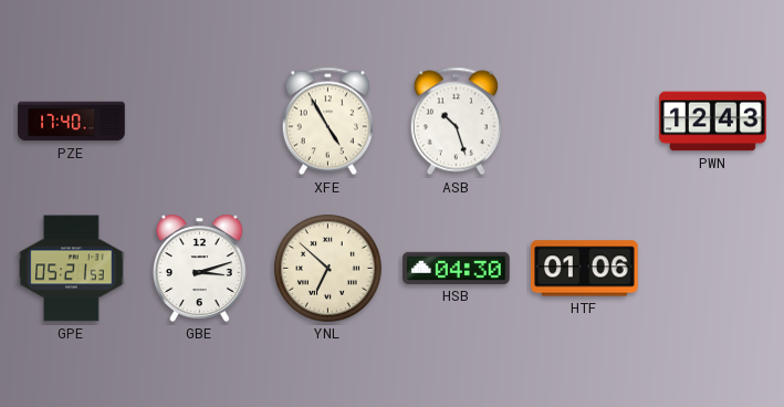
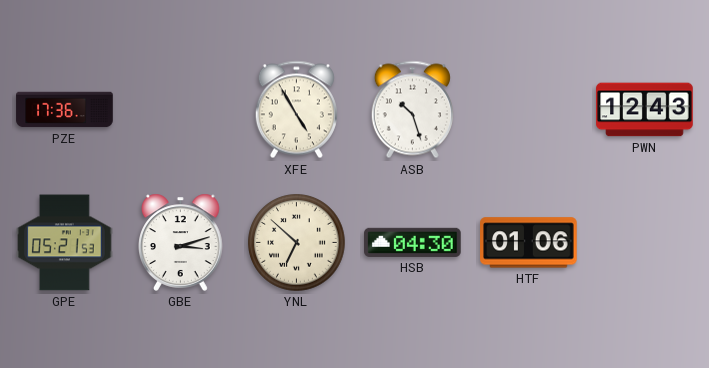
PZE: 17:40 -> 17:36 (65, 110)
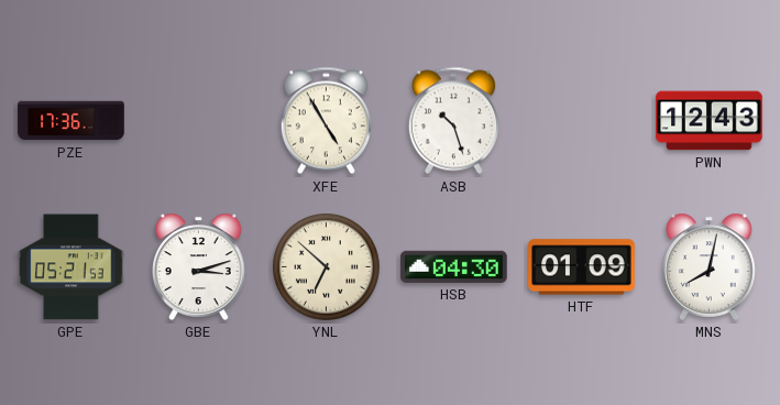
HTF: 01:06 -> 01:09 (582, 267)
MNS: none -> 8:02 (710, 266)
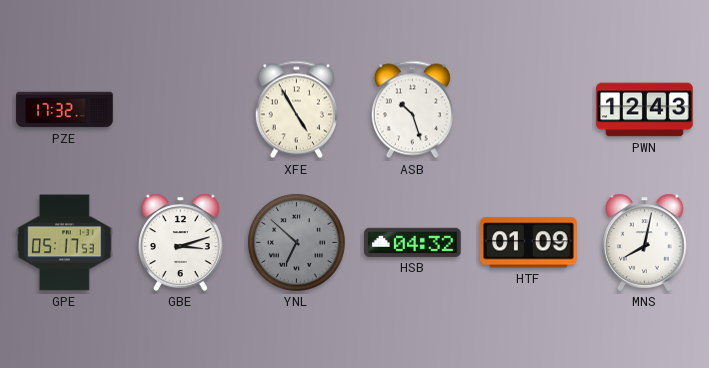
PZE: 17:36 -> 17:32 (65, 110)
GPE: 05:21 -> 05:17 (65, 243)
YNL dial: cream -> grey (297, 243)
HSB: 04:30 -> 04:32 (413, 242)
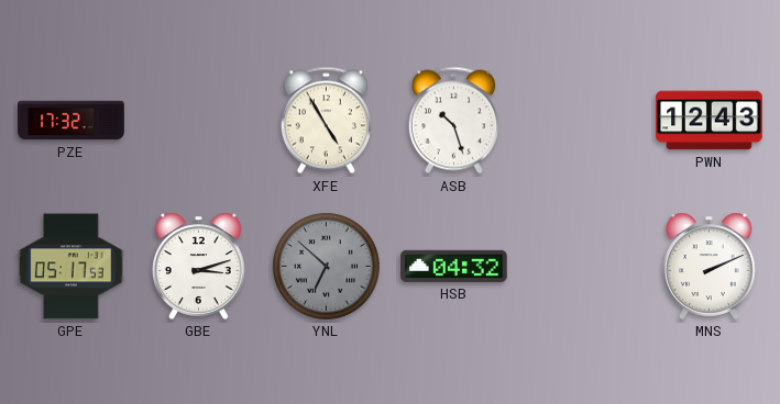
HTF: 01:09 -> none (529, 243)
MNS: 8:02 -> 2:11 (710, 266)
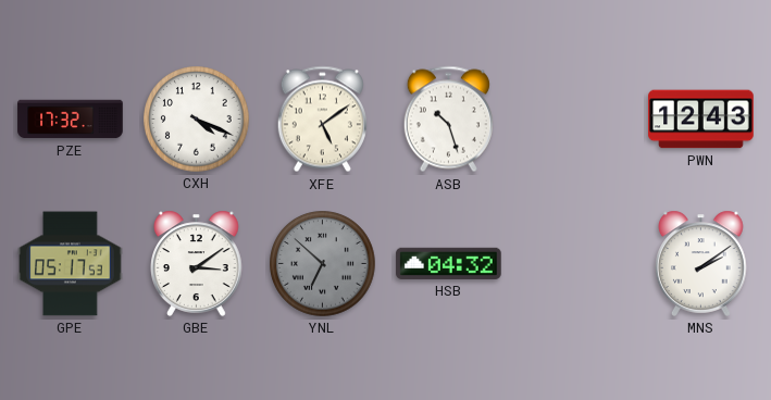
CXH: none -> 4:19 (197, 120)
XFE: 4:55 -> 5:09 (322, 120)
GBE: 3:12 -> 3:09 (197, 263)
MNS: 2:11 -> 2:09 (701, 263)
